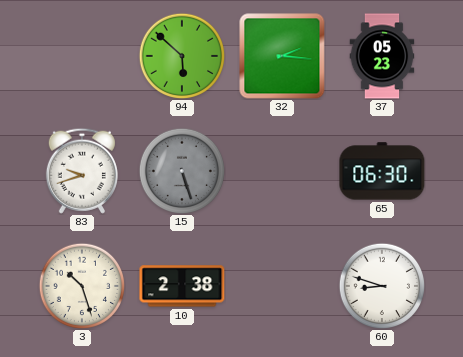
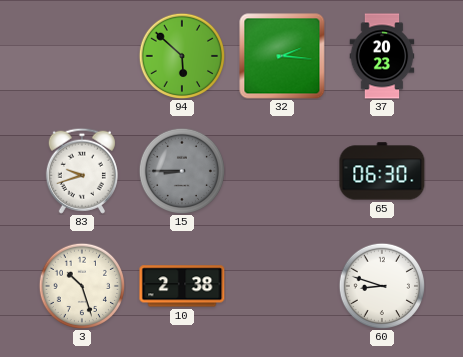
37: 05:23 -> 20:23 (382, 56)
15: 5:27 -> 8:45 (182, 171)
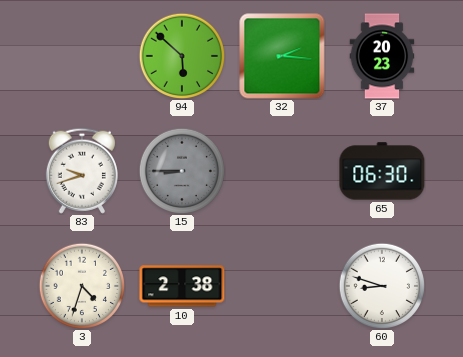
3: 10:27 -> 4:33 (82, 286)
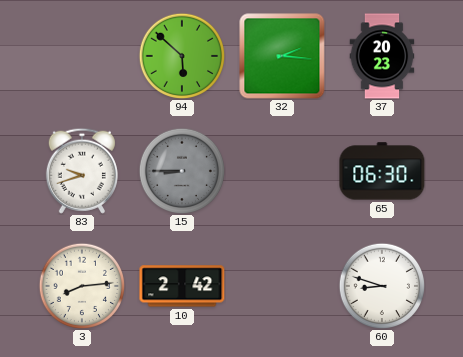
3: 4:33 -> 8:14 (82, 286)
10: 2:38 -> 2:42 (182, 286)
